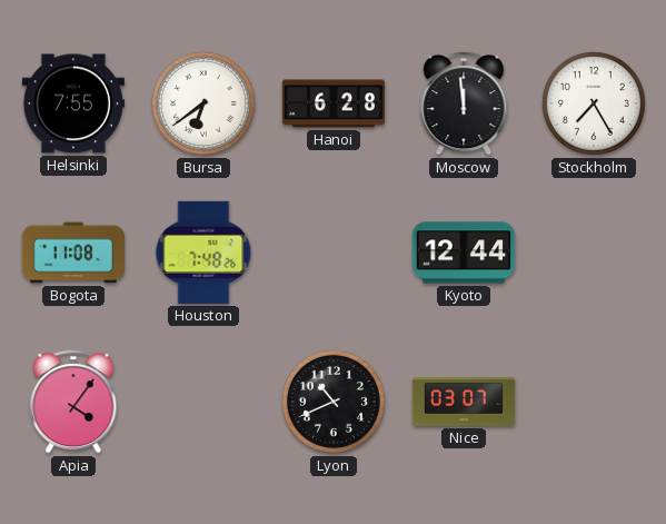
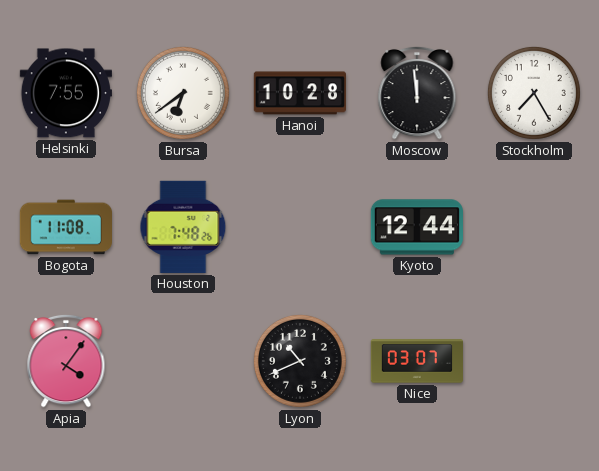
Hanoi: 6:28 -> 10:28 (299, 93)
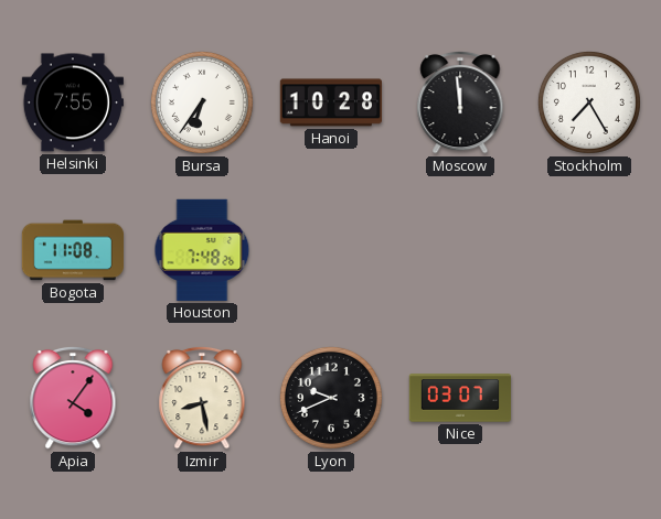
Bursa: 6:39 -> 6:36 (202, 102)
Kyoto: 12:44 -> none (417, 227)
Izmir: none -> 8:28 (202, 398)
Lyon: 10:41 -> 9:41 (331, 398)
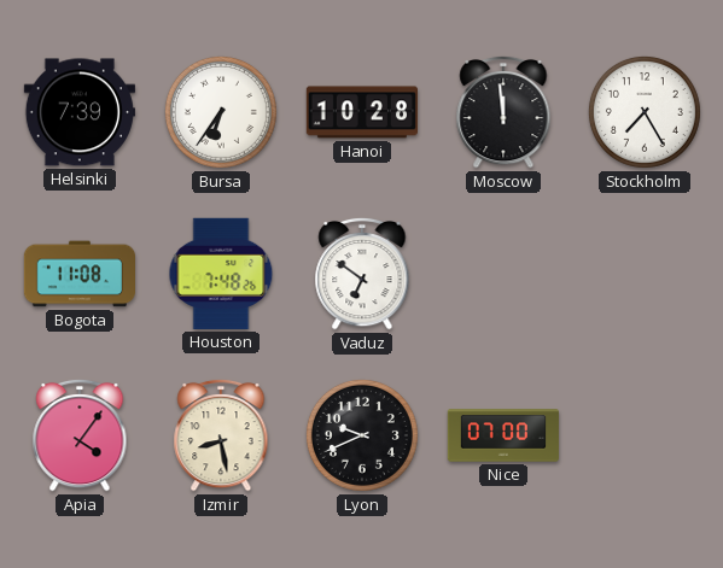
Helsinki: 7:55 -> 7:39 (80, 112)
Vaduz: none -> 6:51 (362, 274)
Nice: 03:07 -> 07:00 (502, 435)
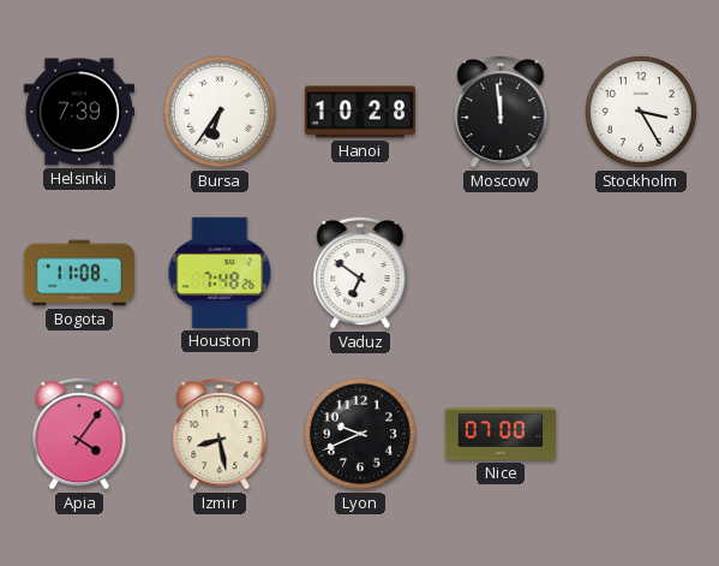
Stockholm: 7:25 -> 3:25 (641, 112)
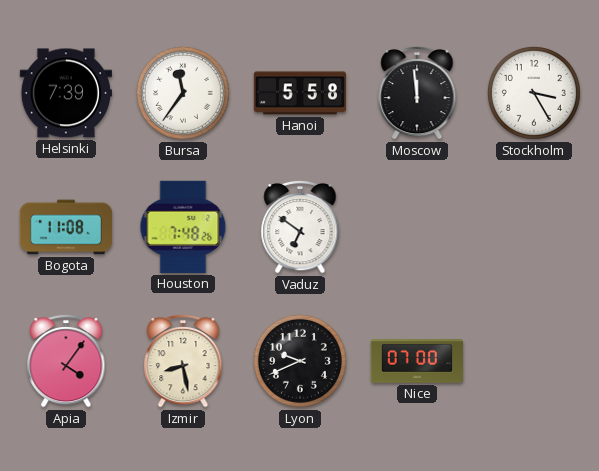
Bursa: 6:36 -> 11:36 (183, 93)
Hanoi: 10:28 -> 5:58 (299, 93)
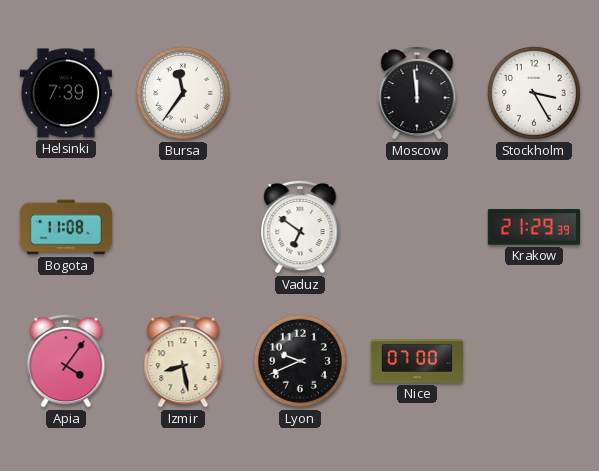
Hanoi: 5:58 -> none (299, 93)
Houston: 7:48 -> none (183, 227)
Krakow: none -> 21:29 (533, 227)
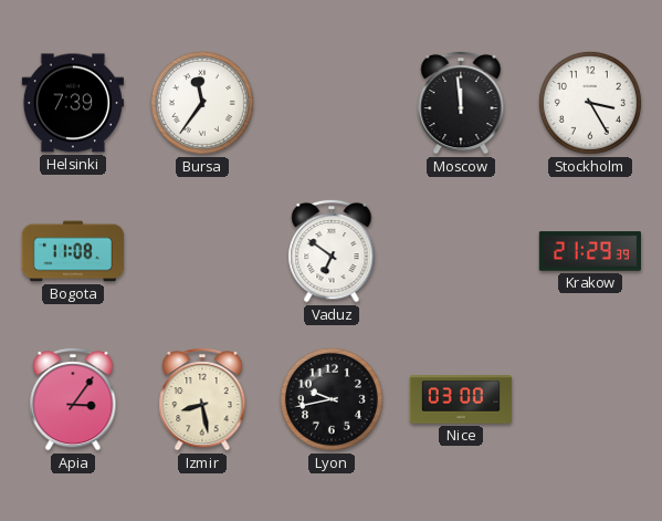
Apia: 4:06 -> 3:06 (73, 399)
Lyon: 9:41 -> 9:43 (332, 399)
Nice: 07:00 -> 03:00 (460, 399)
